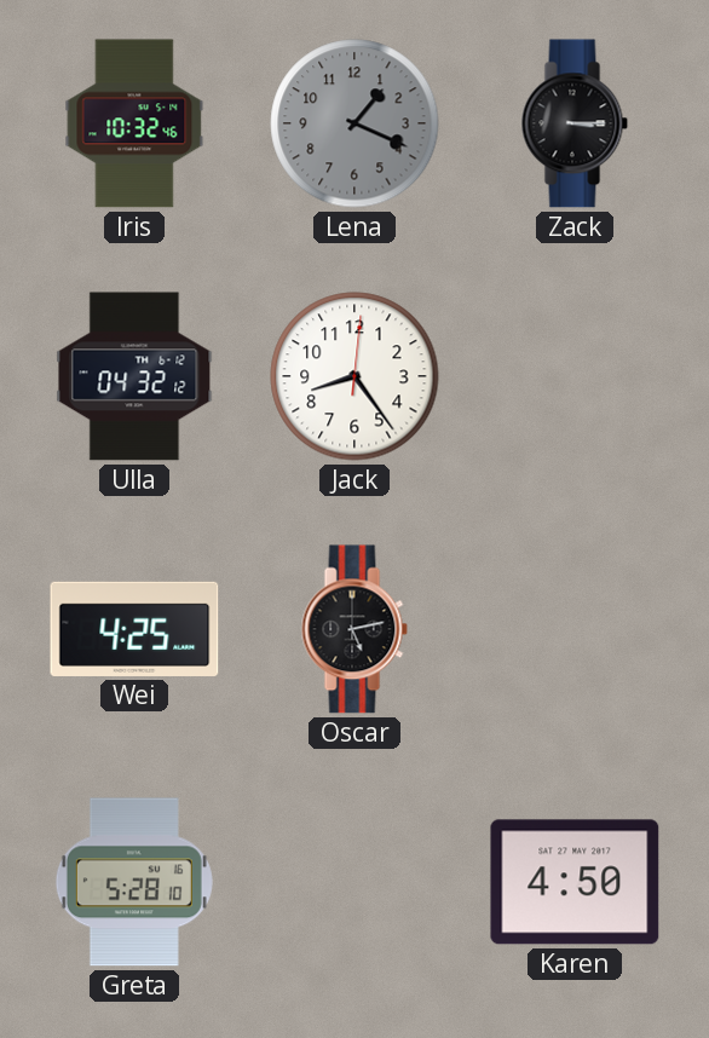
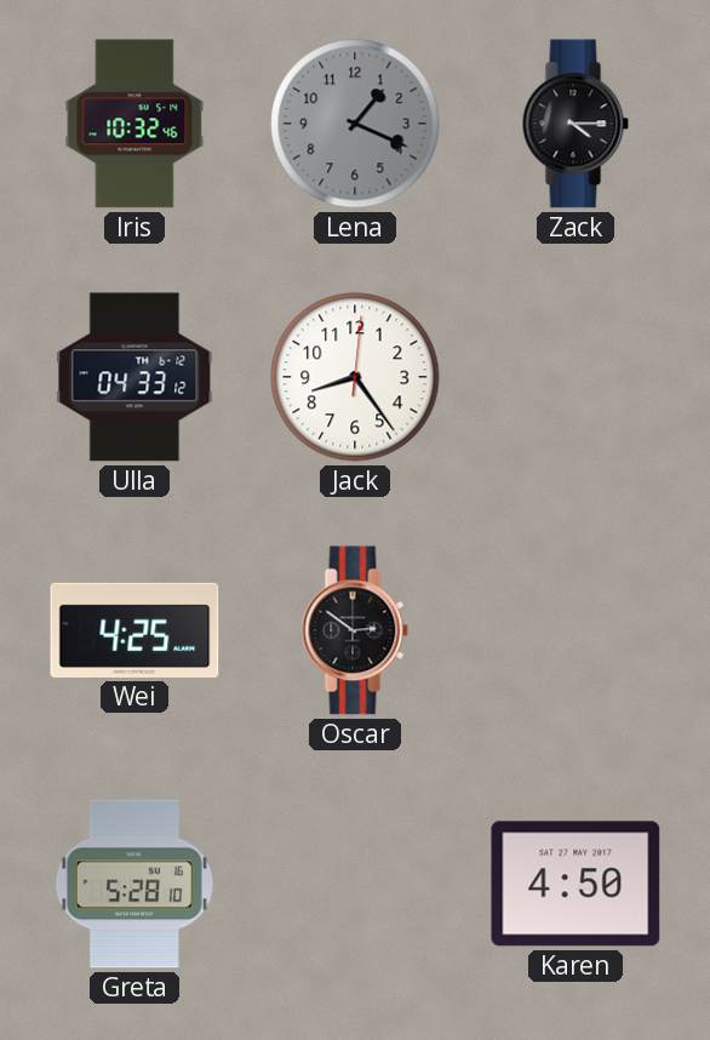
Zack: 3:15 -> 4:15 (576, 124)
Ulla: 04:32 -> 04:33 (134, 377)
Oscar: 5:13 -> 2:51 (355, 630)
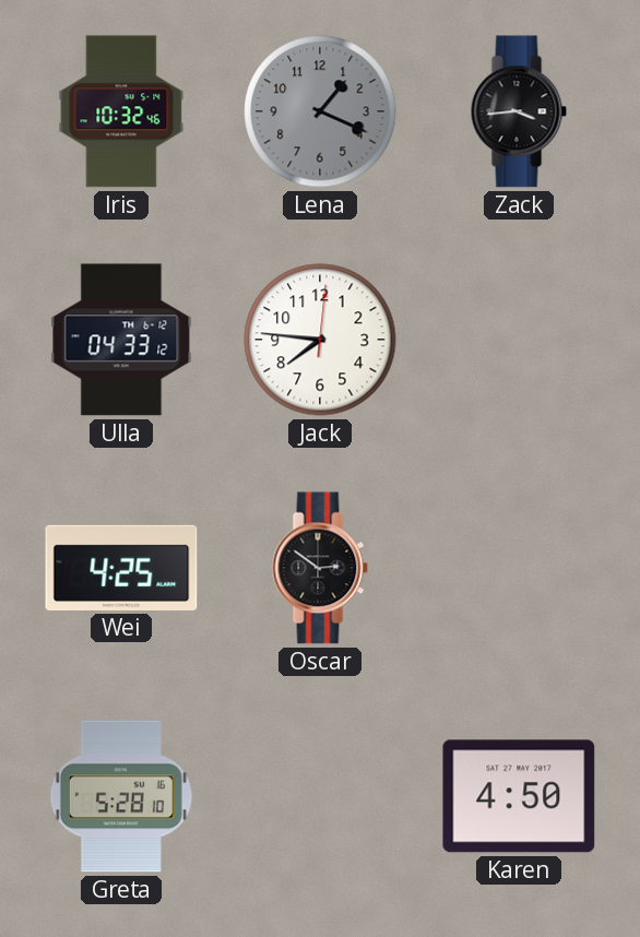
Zack: 4:15 -> 3:44 (519, 111)
Jack: 8:24 -> 7:46 (320, 340)
